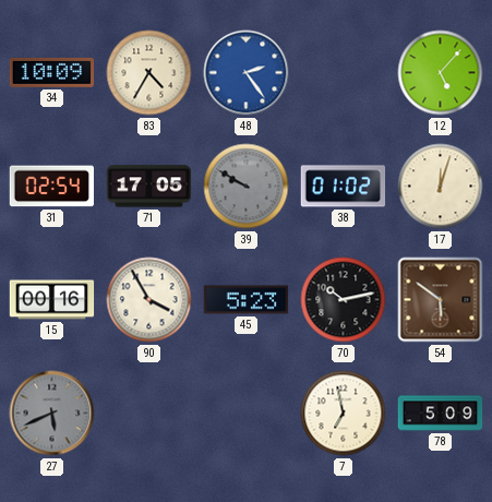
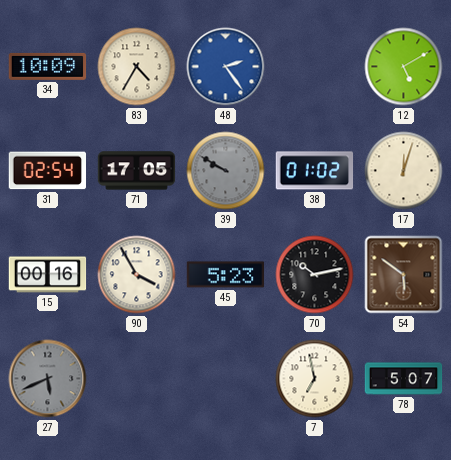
12: 5:07 -> 5:10 (404, 67)
78: 5:09 -> 5:07 (404, 379)
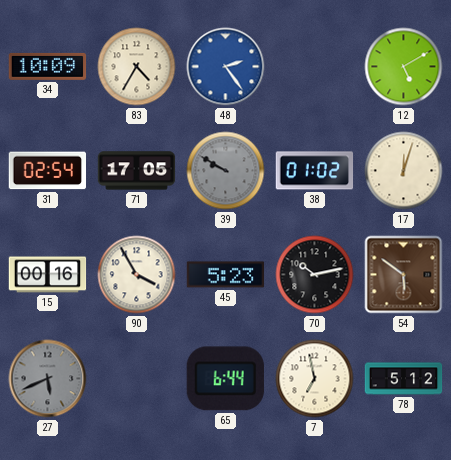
65: none -> 6:44 (225, 379)
78: 5:07 -> 5:12 (404, 379)
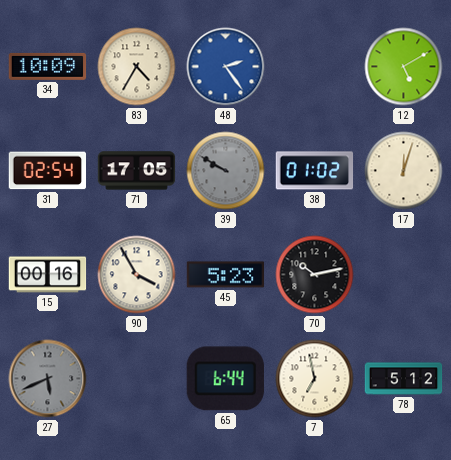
54: 5:51 -> none (404, 275)
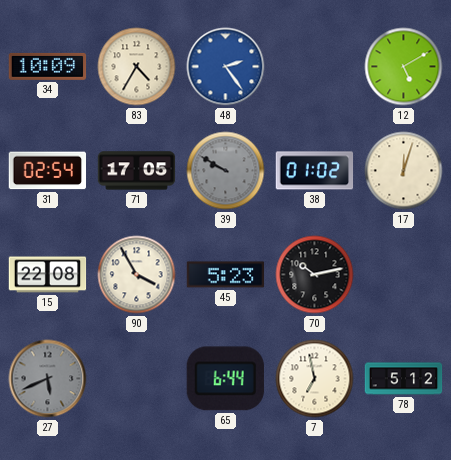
15: 00:16 -> 22:08 (48, 275)
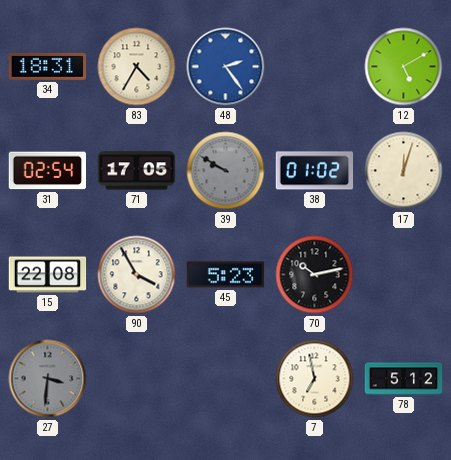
34: 10:09 -> 18:31 (48, 66)
27: 5:41 -> 3:31 (48, 379)
65: 6:44 -> none (225, 379)
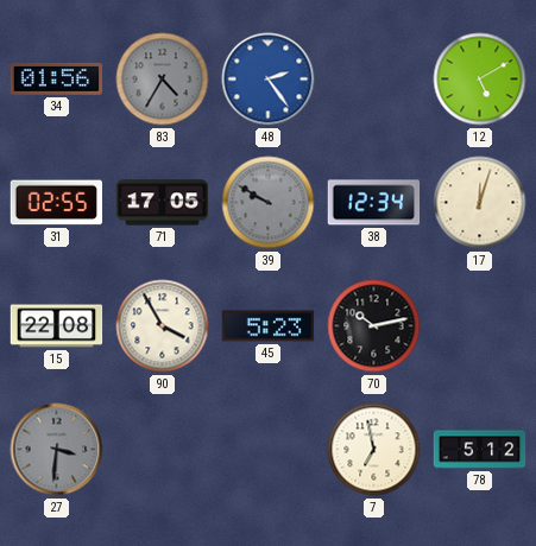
34: 18:31 -> 01:56 (57, 78)
83 dial: cream -> grey (163, 80)
31: 02:54 -> 02:55 (56, 203)
38: 01:02 -> 12:34 (374, 203)
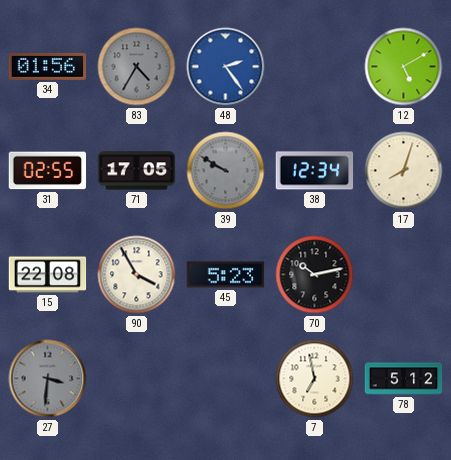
17: 12:03 -> 8:03 (404, 171)
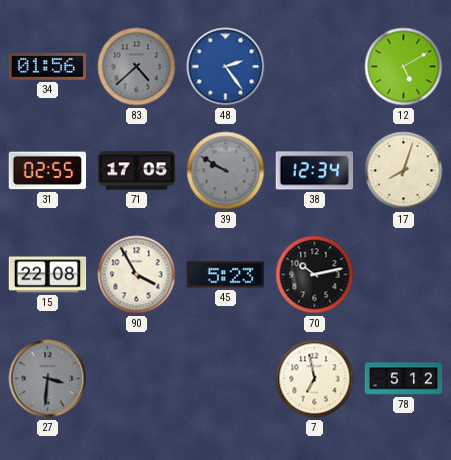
83: 4:35 -> 4:38 (137, 67)
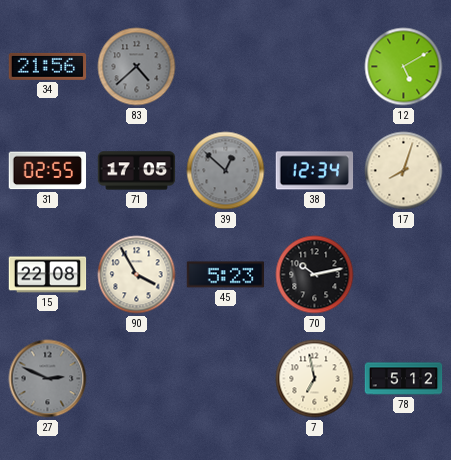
34: 01:56 -> 21:56 (48, 66)
48: 2:24 -> none (226, 67)
39: 9:50 -> 12:52 (226, 171)
27: 3:31 -> 2:49 (48, 379)
